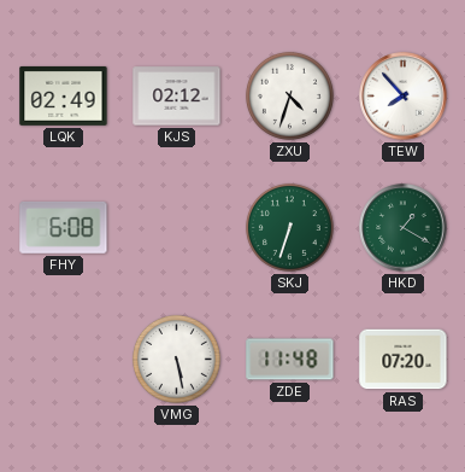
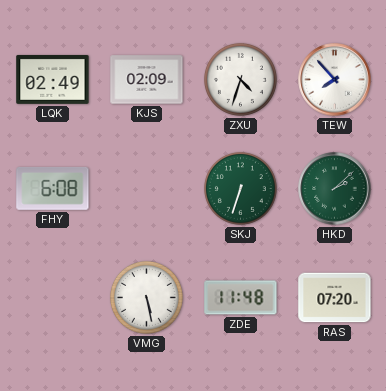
KJS: 02:12 -> 02:09 (147, 80)
HKD: 1:20 -> 2:08 (335, 189)
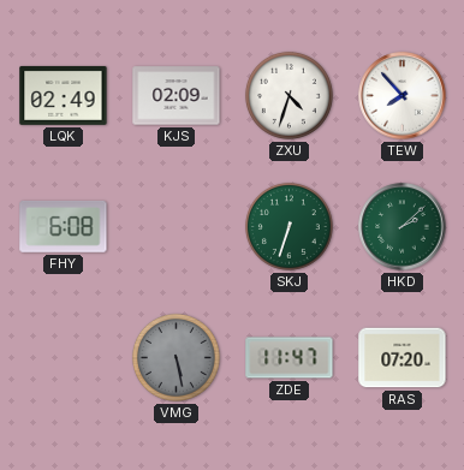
VMG dial: white -> grey (176, 357)
ZDE: 11:48 -> 11:47 (290, 358)
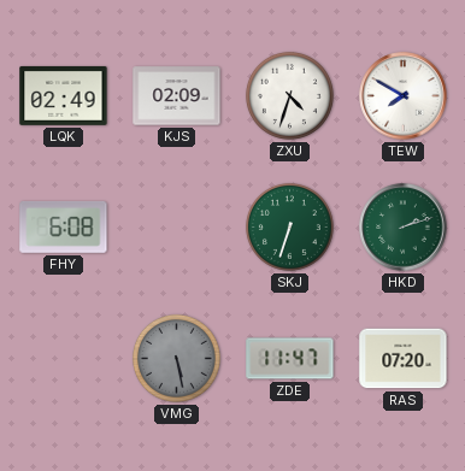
TEW: 7:53 -> 7:50 (404, 96)
HKD: 2:08 -> 2:12 (404, 228)
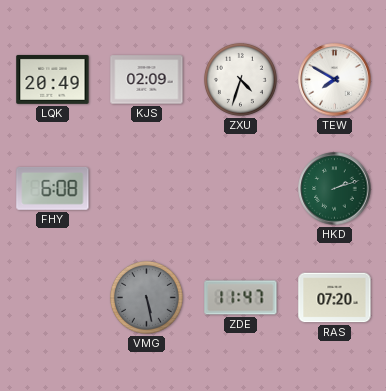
LQK: 02:49 -> 20:49 (53, 79)
SKJ: 6:33 -> none (289, 226)
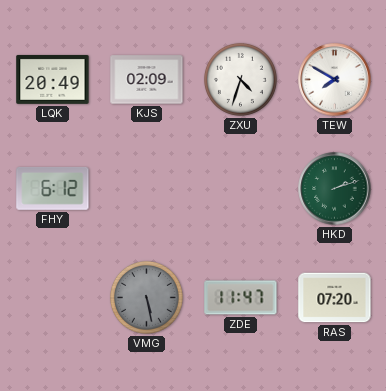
FHY: 6:08 -> 6:12 (53, 188)
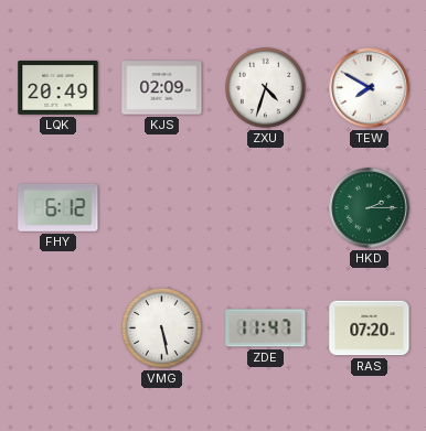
HKD: 2:12 -> 2:15 (370, 208)
VMG dial: grey -> white (161, 327)
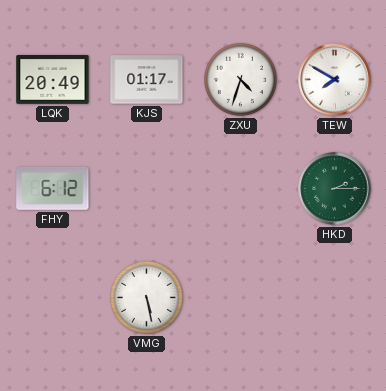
KJS: 02:09 -> 01:17 (147, 80)
ZDE: 11:47 -> none (266, 328)
RAS: 07:20 -> none (370, 328)
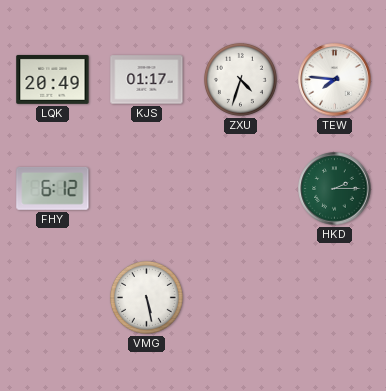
TEW: 7:50 -> 7:46 (335, 80)
